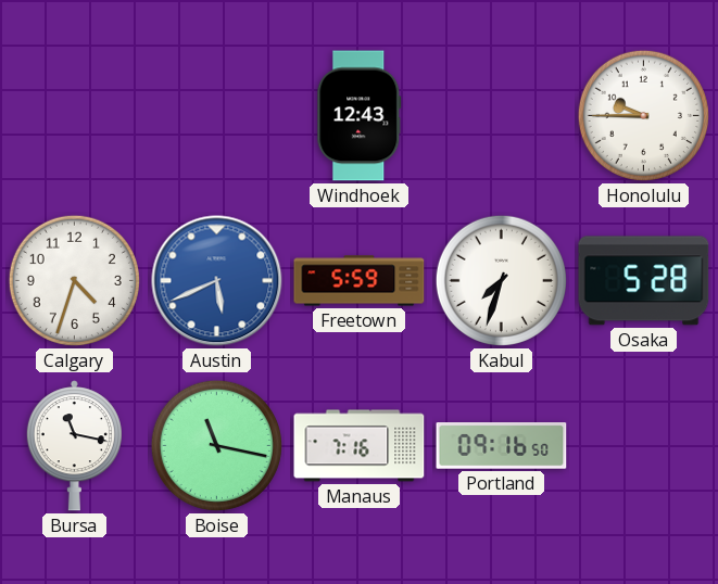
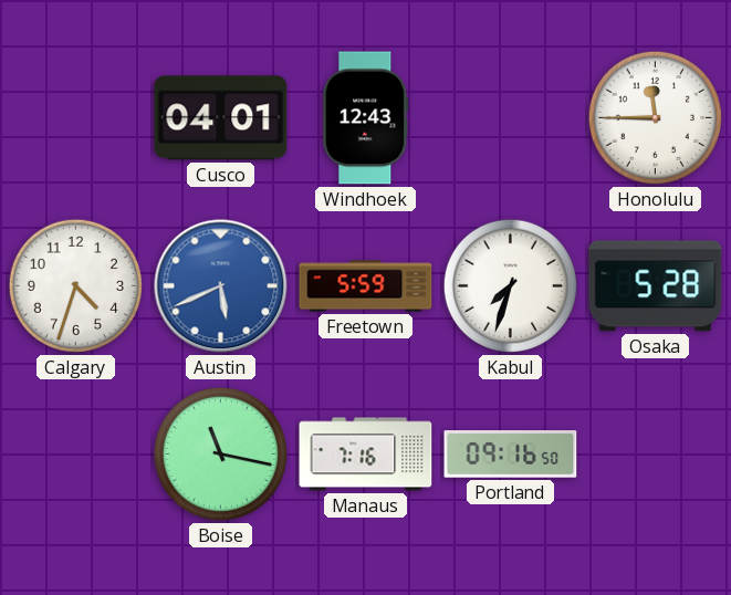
Cusco: none -> 04:01 (221, 118)
Honolulu: 9:45 -> 11:45 (655, 117)
Bursa: 11:17 -> none (74, 446)
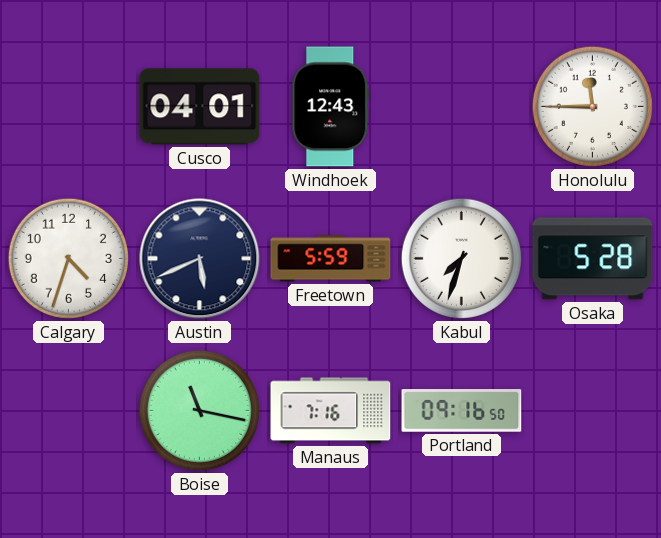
Austin dial: blue -> navy (200, 259)
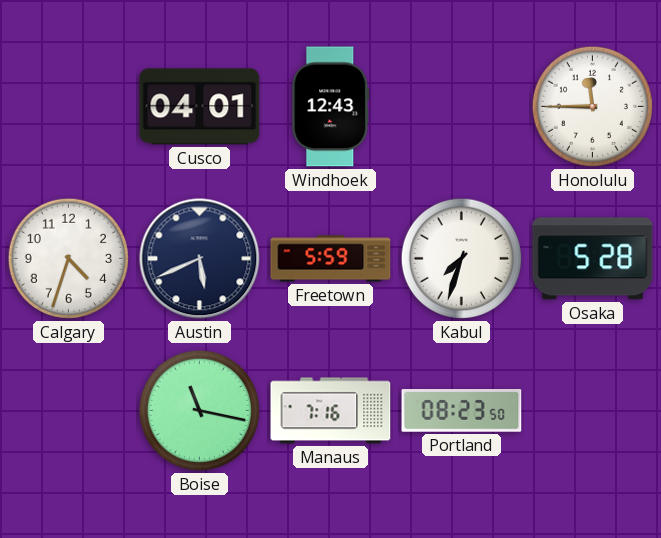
Portland: 09:16 -> 08:23 (462, 411)
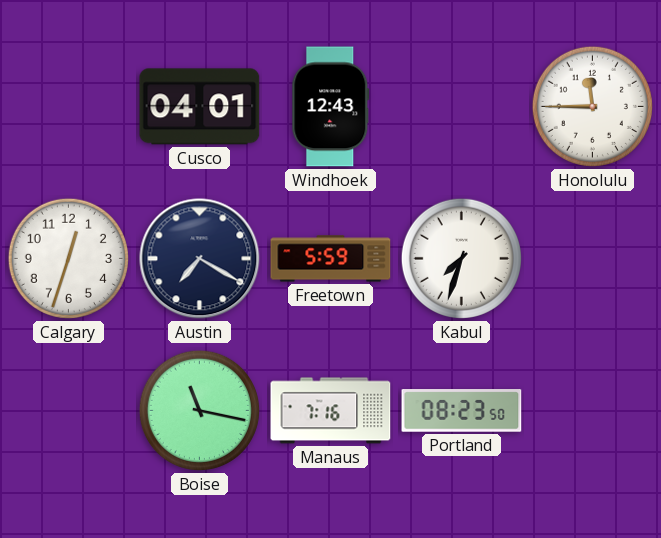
Calgary: 4:33 -> 12:33 (68, 258)
Austin: 5:41 -> 7:20 (200, 259)
Osaka: 5:28 -> none (593, 259)
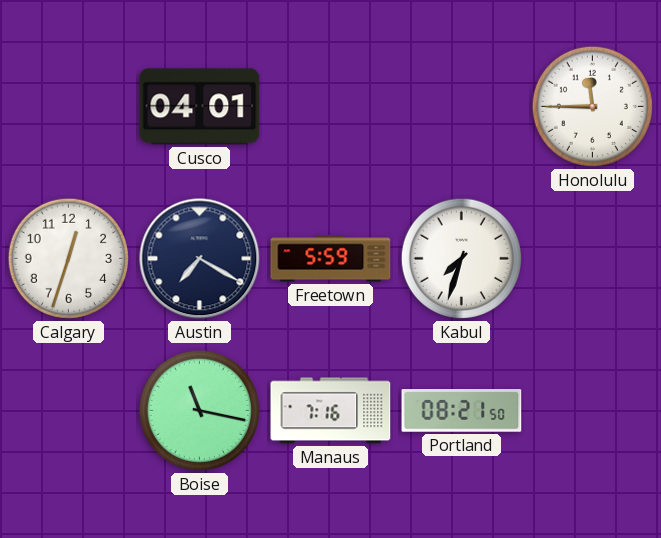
Windhoek: 12:43 -> none (331, 107)
Portland: 08:23 -> 08:21 (462, 411)
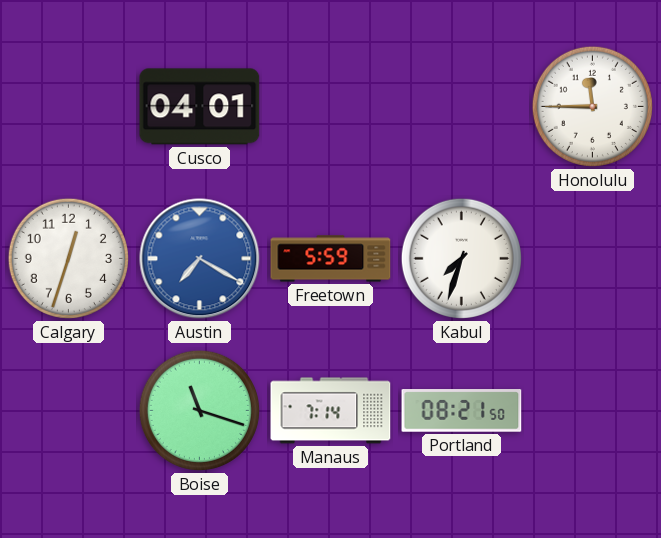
Austin dial: navy -> blue (200, 259)
Boise: 11:17 -> 11:18 (199, 410)
Manaus: 7:16 -> 7:14 (331, 411)
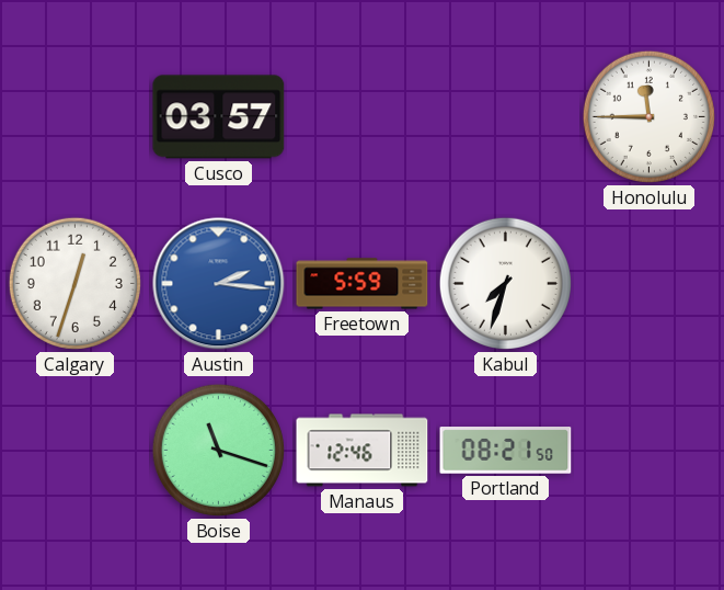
Cusco: 04:01 -> 03:57 (219, 117)
Austin: 7:20 -> 2:16 (219, 284)
Manaus: 7:14 -> 12:46 (363, 451)
